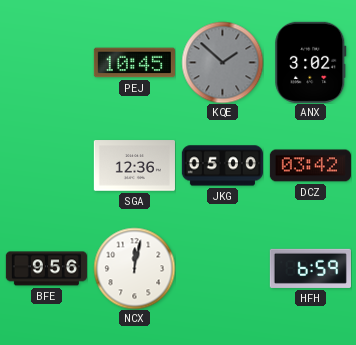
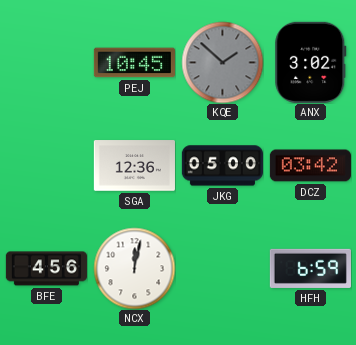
BFE: 9:56 -> 4:56 (46, 269)
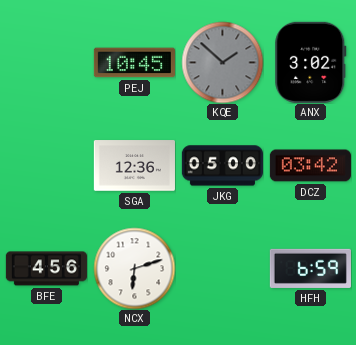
NCX: 12:02 -> 6:12 (134, 268)
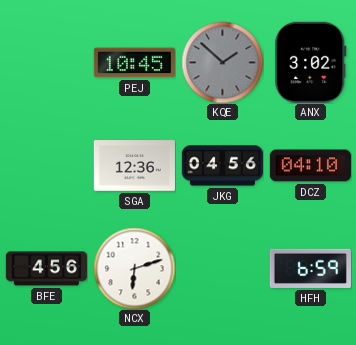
JKG: 05:00 -> 04:56 (222, 166)
DCZ: 03:42 -> 04:10 (310, 166)
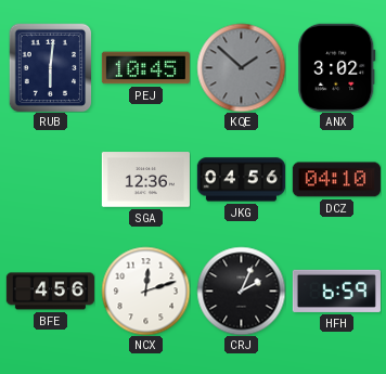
RUB: none -> 6:01 (51, 67)
NCX: 6:12 -> 12:12 (145, 291)
CRJ: none -> 2:04 (241, 291)
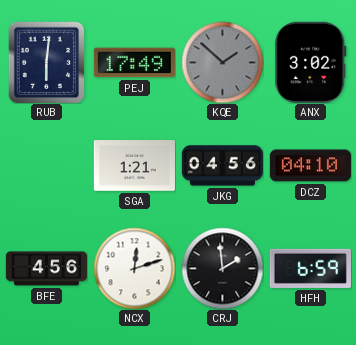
PEJ: 10:45 -> 17:49 (134, 63)
SGA: 12:36 -> 1:21 (134, 166)
CRJ: 2:04 -> 1:59 (222, 268)
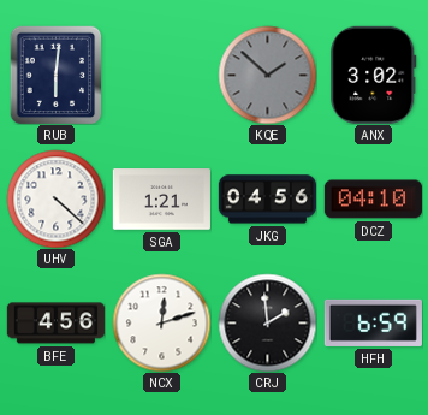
PEJ: 17:49 -> none (134, 63)
UHV: none -> 4:22 (55, 198)
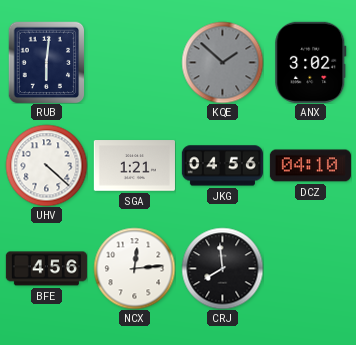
NCX: 12:12 -> 12:14 (134, 268)
CRJ: 1:59 -> 7:59 (222, 268)
HFH: 6:59 -> none (373, 322)
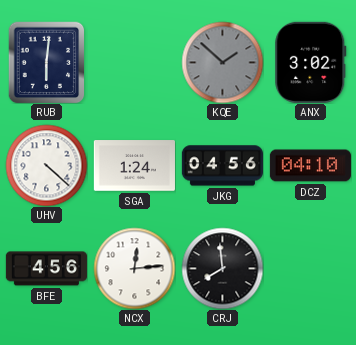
SGA: 1:21 -> 1:24 (134, 166)
